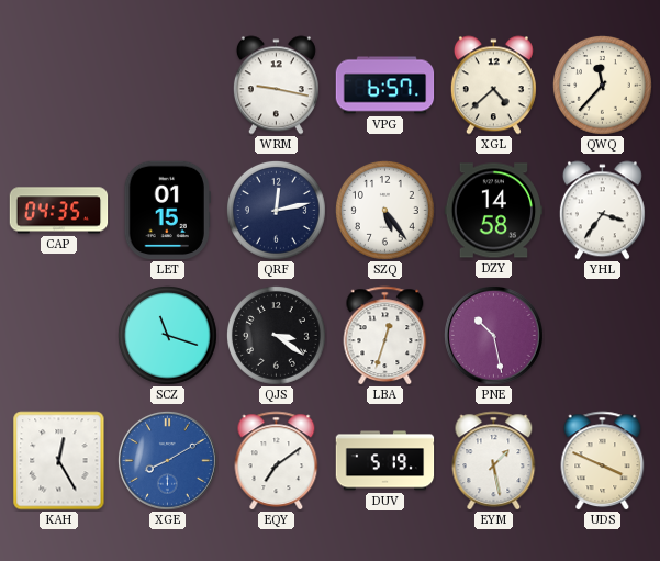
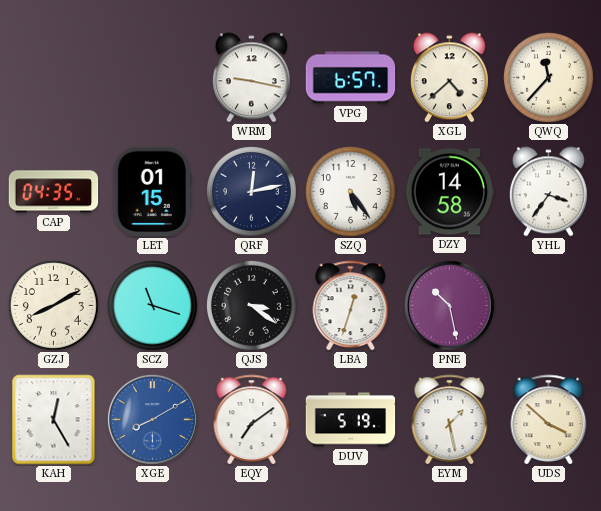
GZJ: none -> 8:10 (54, 306)
UDS: 3:49 -> 3:52 (549, 420)
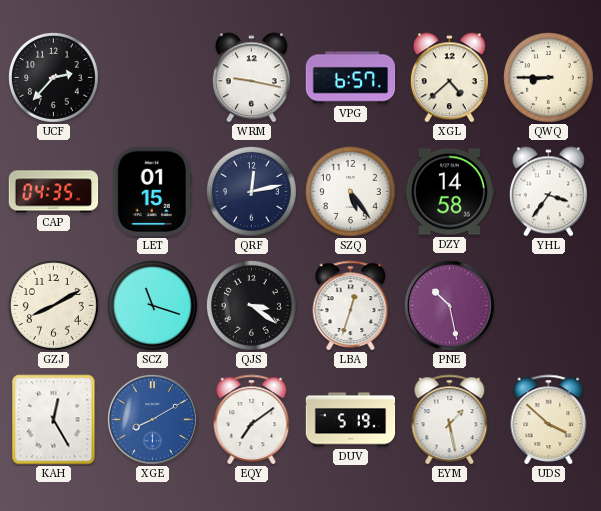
UCF: none -> 2:37 (54, 78)
QWQ: 11:37 -> 8:45 (549, 78)
